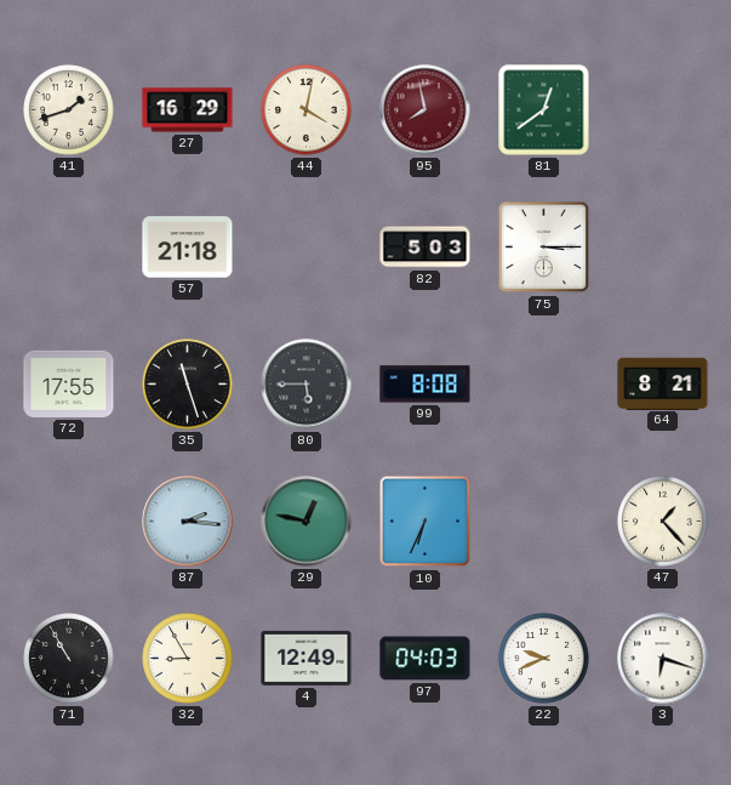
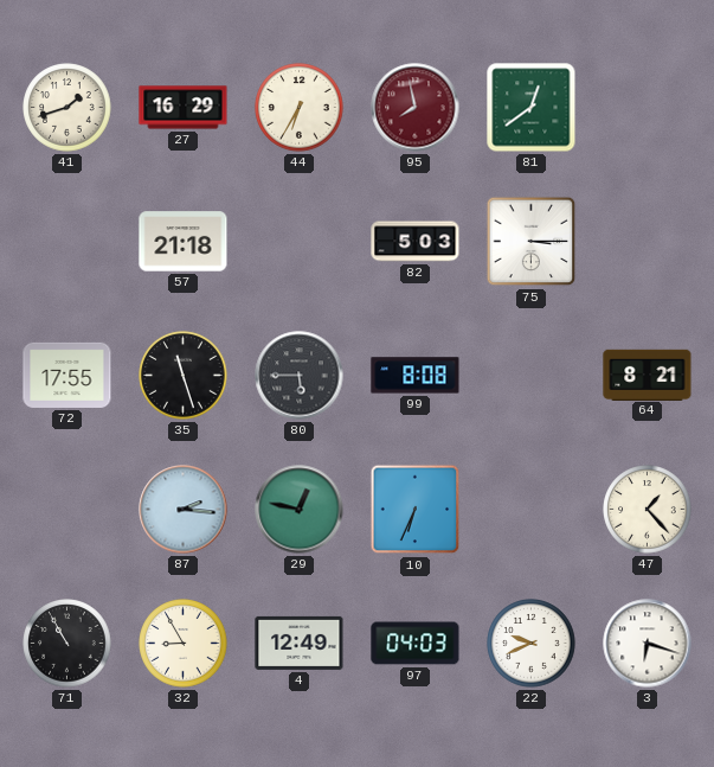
44: 4:02 -> 6:35 (300, 108)
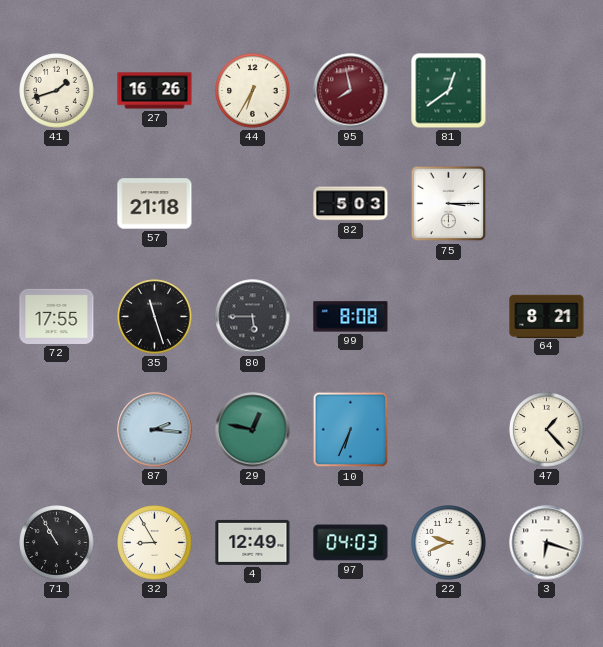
27: 16:29 -> 16:26 (155, 91)
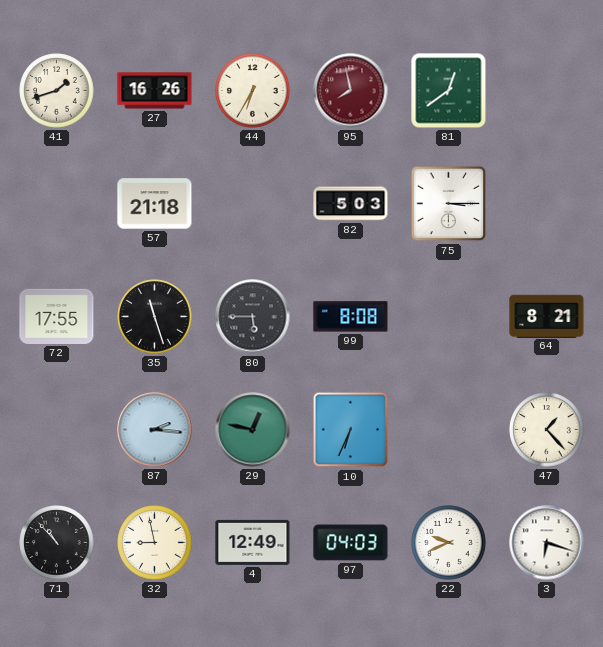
71: 10:55 -> 10:53 (57, 543)
32: 8:55 -> 8:58 (155, 543)
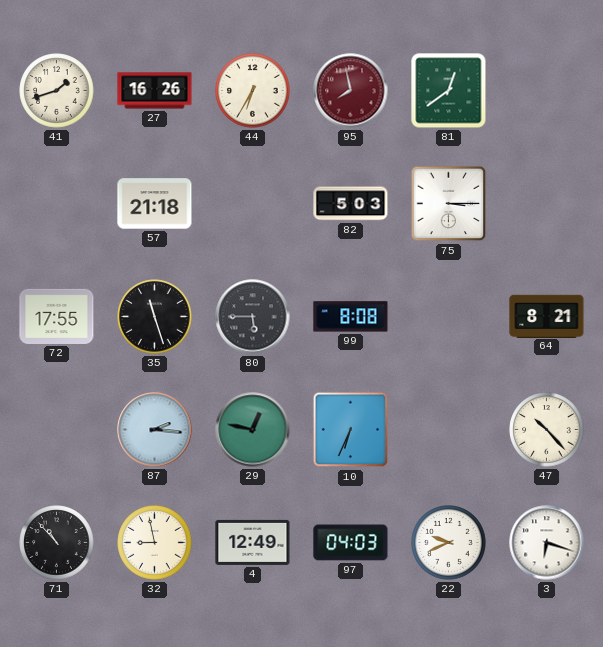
47: 1:23 -> 10:23 (547, 430)
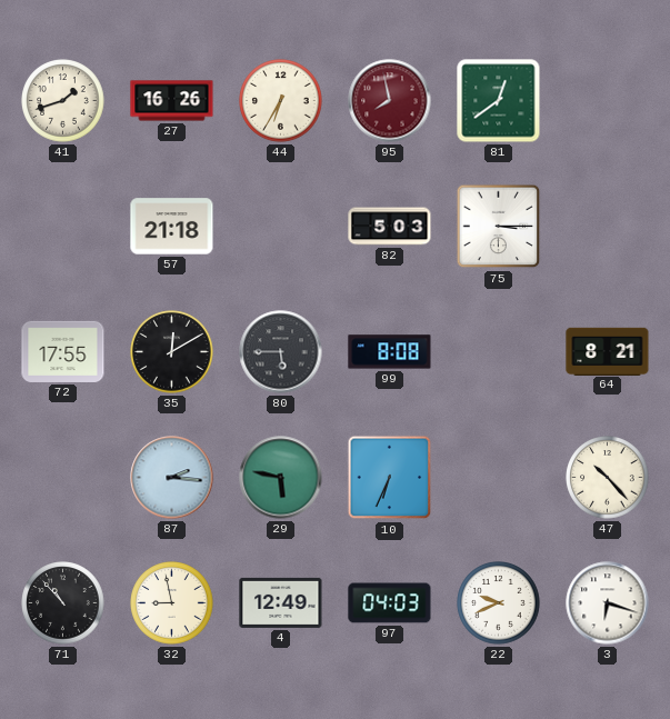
35: 11:27 -> 12:10 (172, 352)
29: 12:47 -> 5:47 (281, 478)
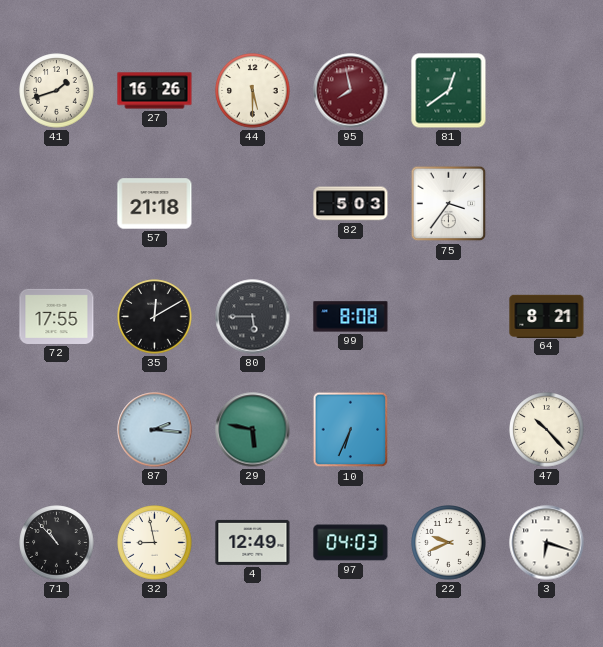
44: 6:35 -> 5:30 (253, 91)
75: 3:15 -> 3:36 (449, 204)
